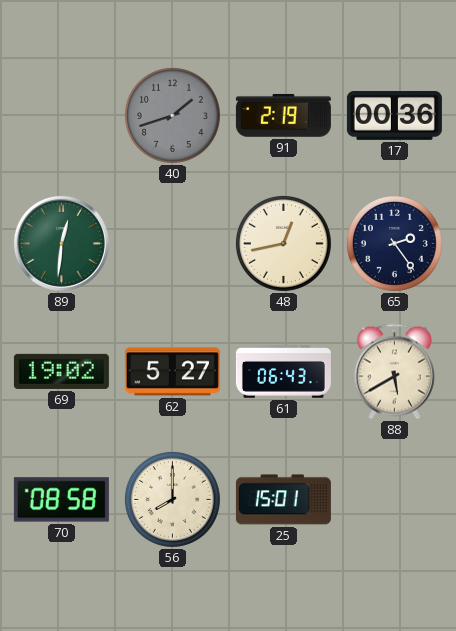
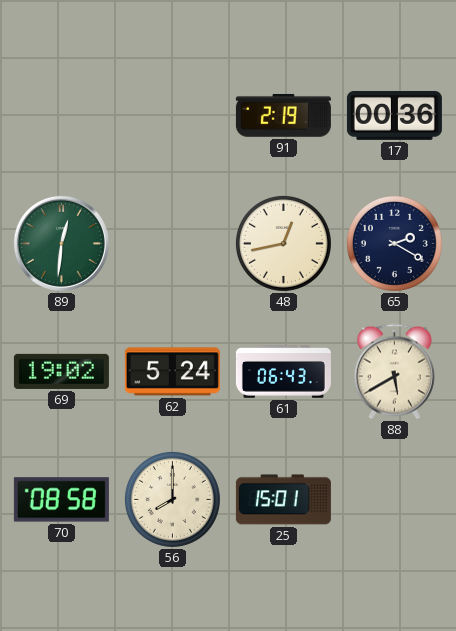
40: 1:42 -> none (172, 115)
65: 2:24 -> 2:20 (394, 243)
62: 5:27 -> 5:24 (172, 372)
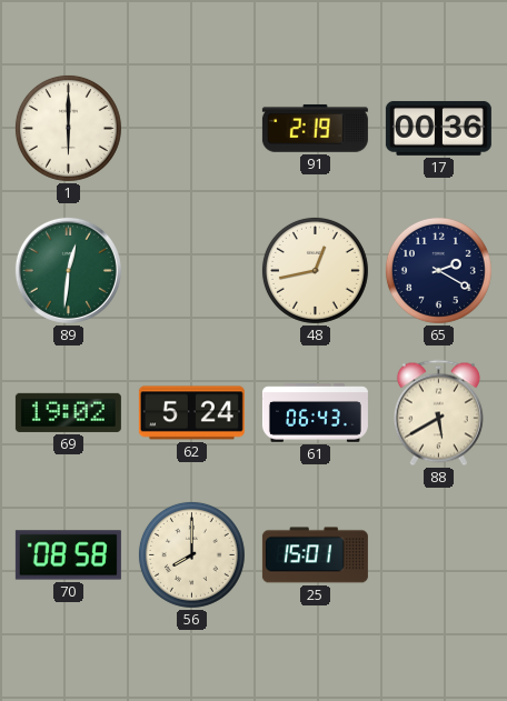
1: none -> 6:00 (68, 128)
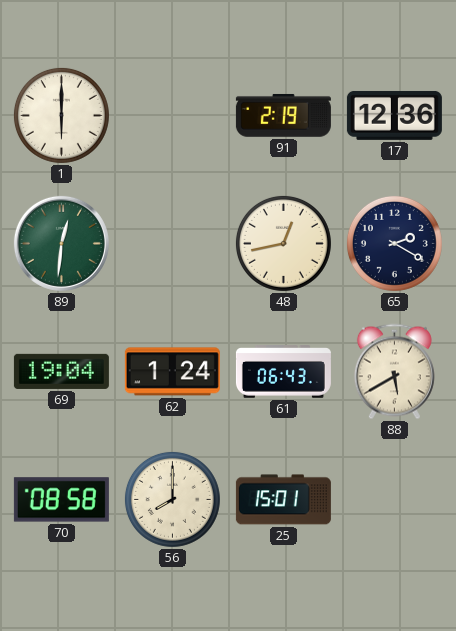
17: 00:36 -> 12:36 (394, 115)
69: 19:02 -> 19:04 (61, 371)
62: 5:24 -> 1:24 (172, 372)
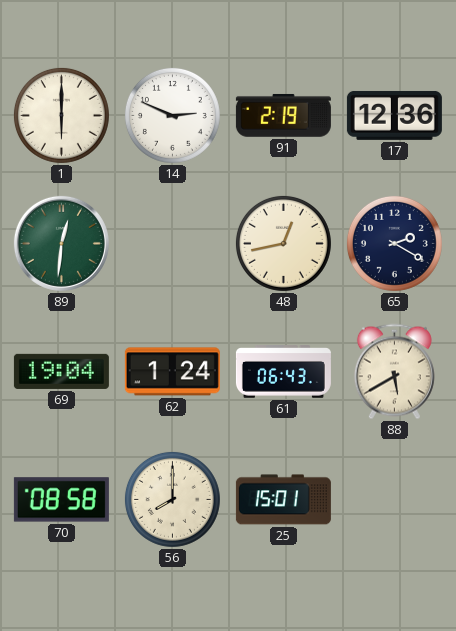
14: none -> 2:49 (172, 115)
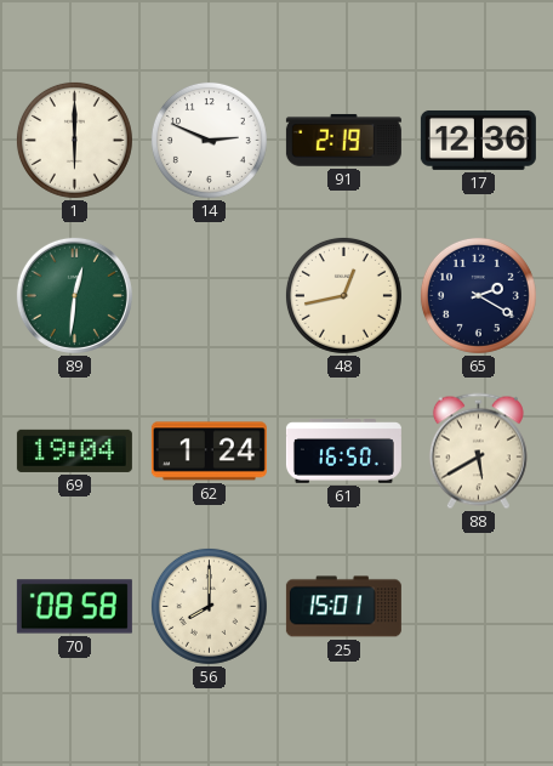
61: 06:43 -> 16:50 (343, 452)
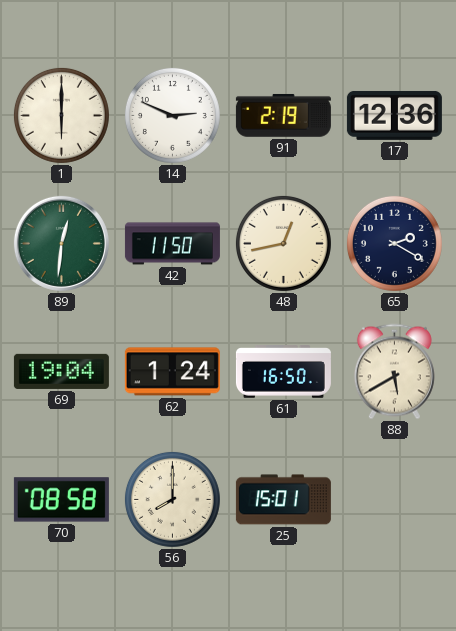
42: none -> 11:50 (172, 244)
